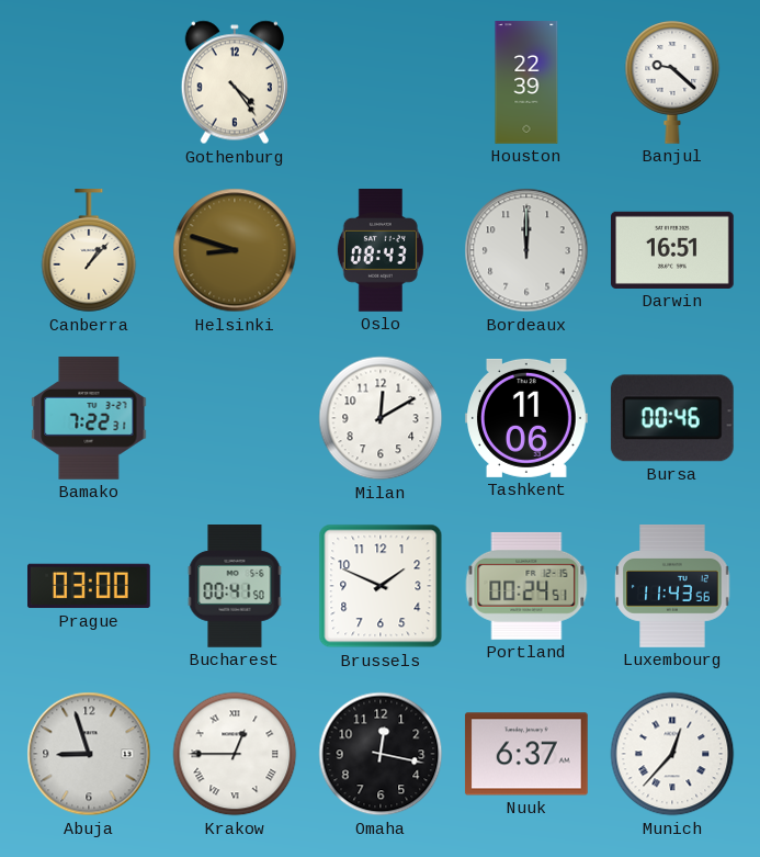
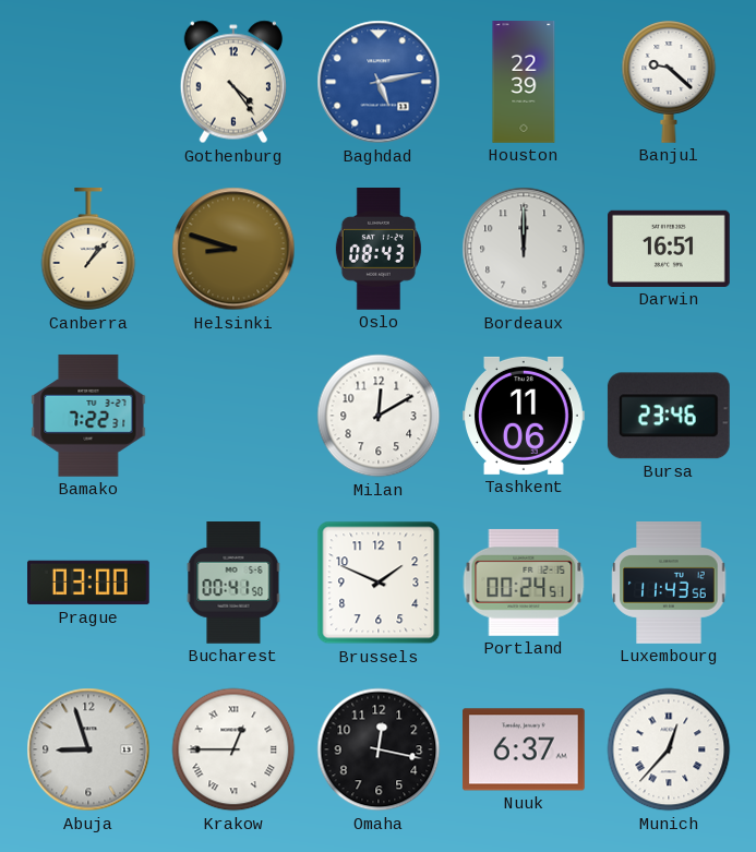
Baghdad: none -> 5:13 (379, 82)
Bursa: 00:46 -> 23:46 (669, 416)
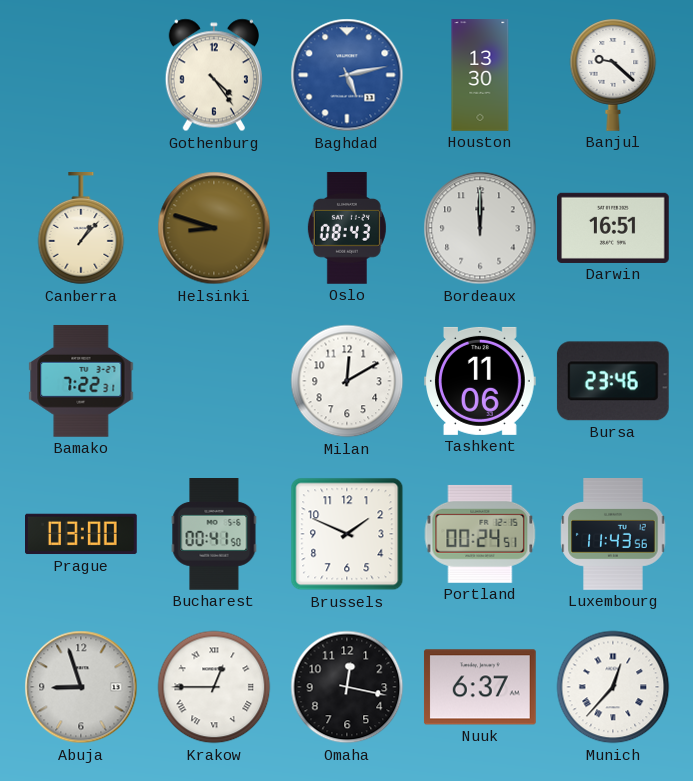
Houston: 22:39 -> 13:30 (480, 75)
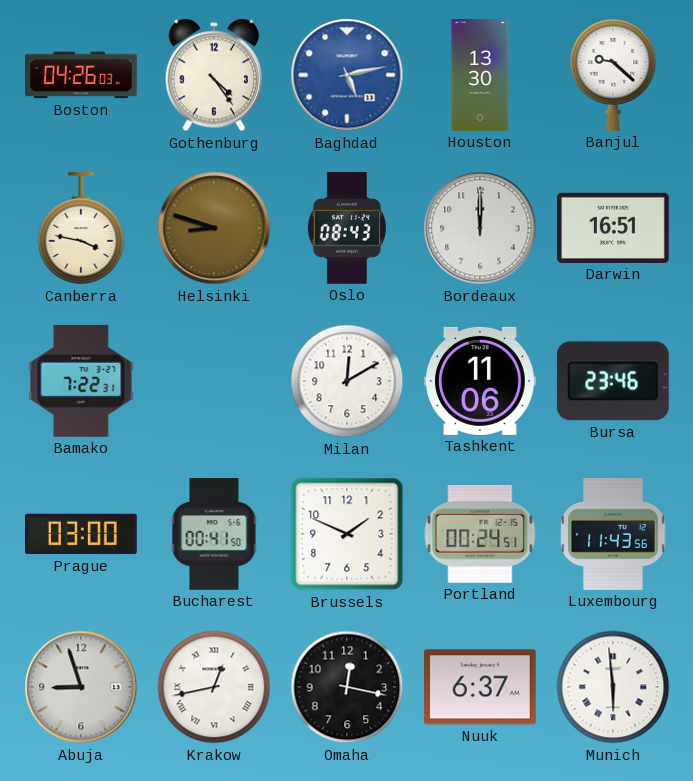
Boston: none -> 04:26 (82, 75)
Canberra: 1:07 -> 3:47 (81, 229)
Krakow: 12:45 -> 12:43 (214, 687)
Munich: 12:37 -> 5:59 (613, 687)
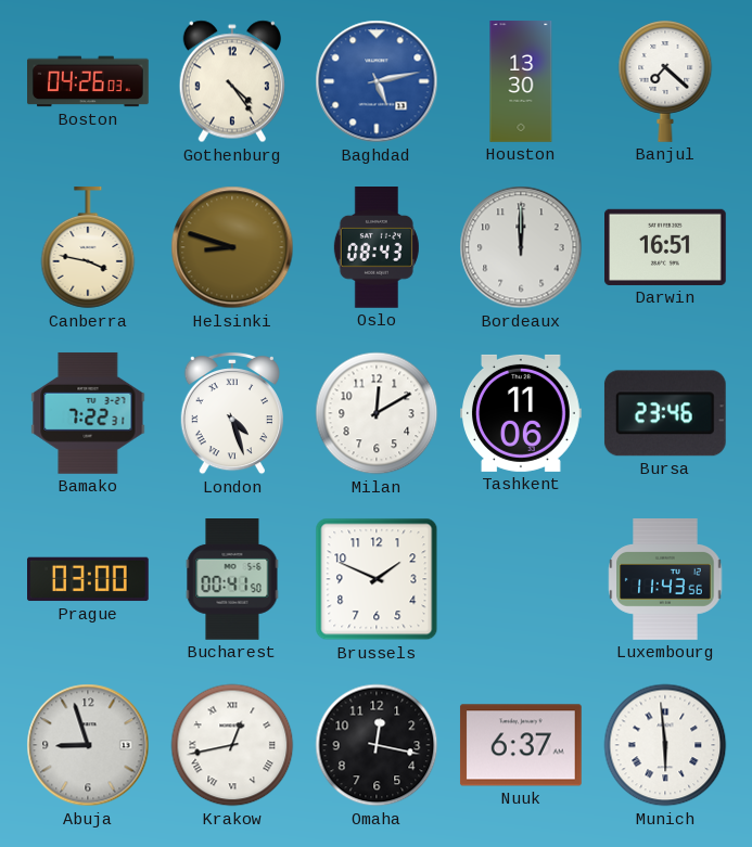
Banjul: 9:22 -> 7:22 (665, 81)
London: none -> 4:27 (232, 413)
Portland: 00:24 -> none (480, 534)
